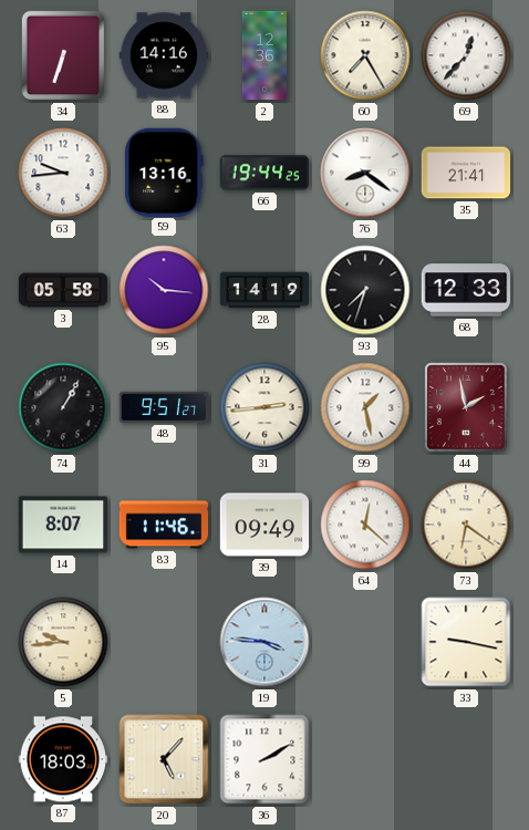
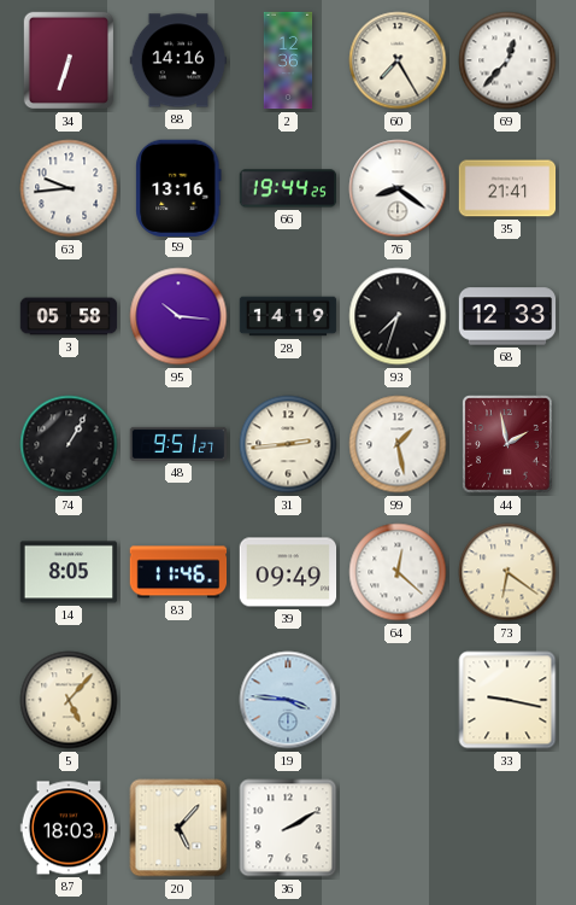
14: 8:07 -> 8:05 (69, 572)
5: 9:44 -> 5:07 (69, 700)
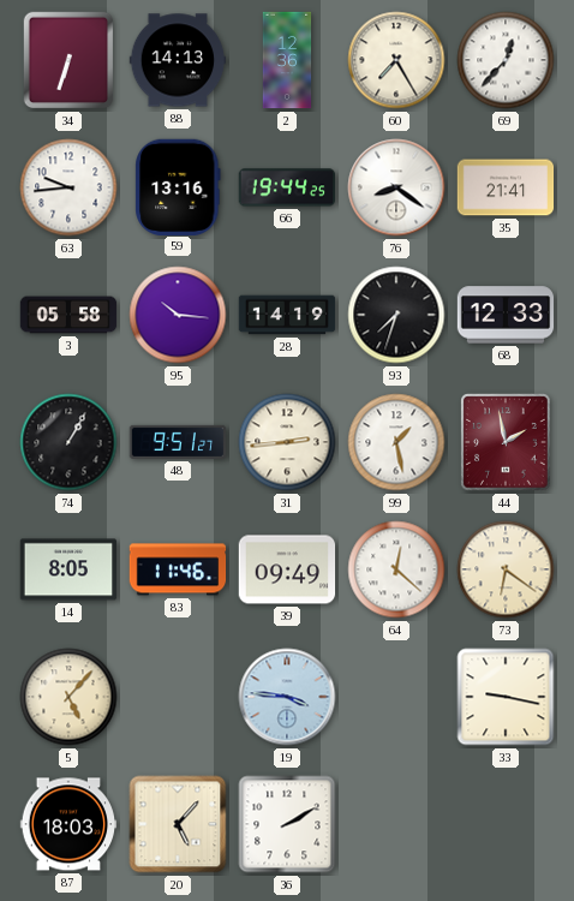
88: 14:16 -> 14:13 (178, 60)
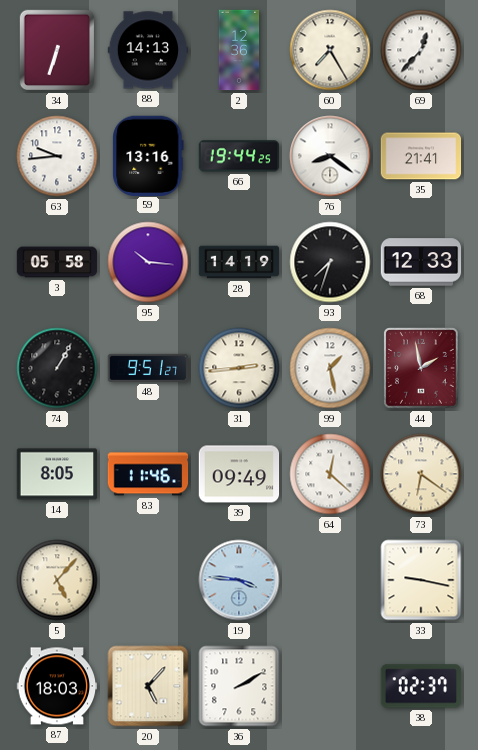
38: none -> 02:37 (421, 686)
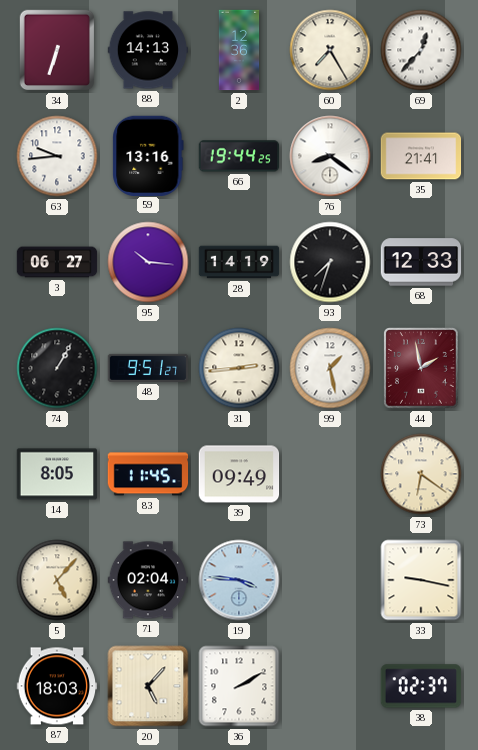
3: 05:58 -> 06:27 (57, 262)
83: 11:46 -> 11:45 (148, 474)
64: 12:22 -> none (330, 474)
71: none -> 02:04 (148, 580)
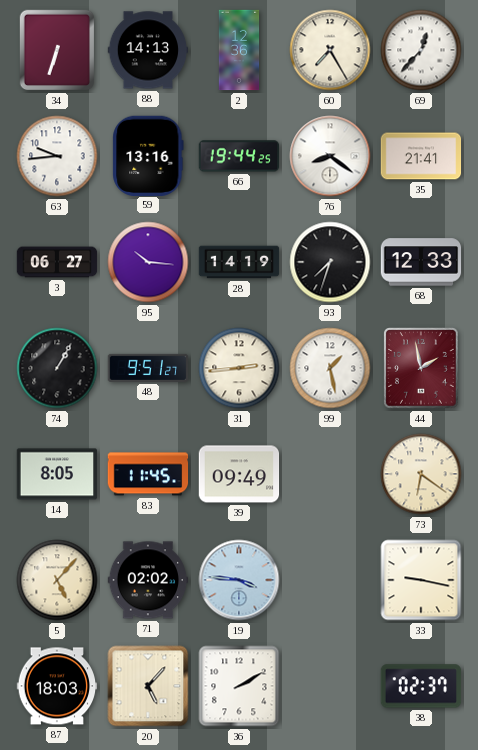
71: 02:04 -> 02:02 (148, 580)
